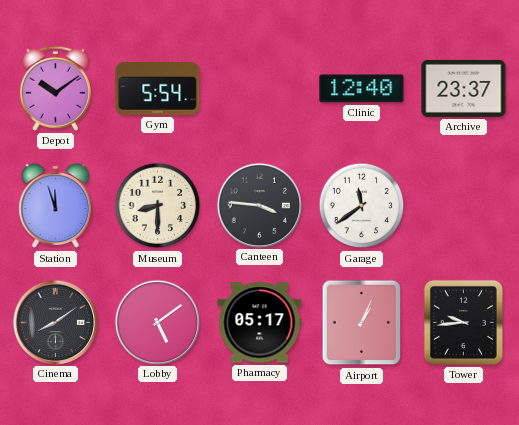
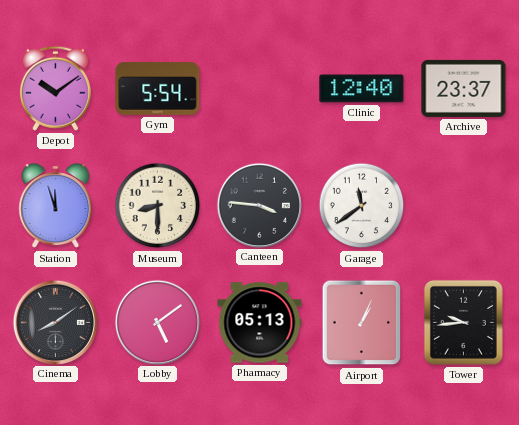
Pharmacy: 05:17 -> 05:13 (260, 323)
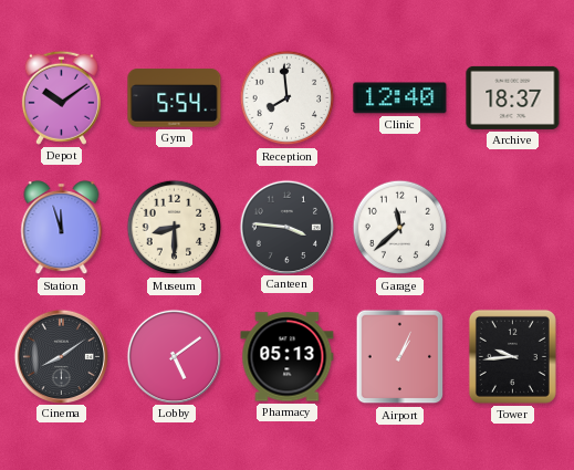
Reception: none -> 7:59 (288, 98)
Archive: 23:37 -> 18:37 (513, 97)
Garage: 11:39 -> 11:38 (400, 228)
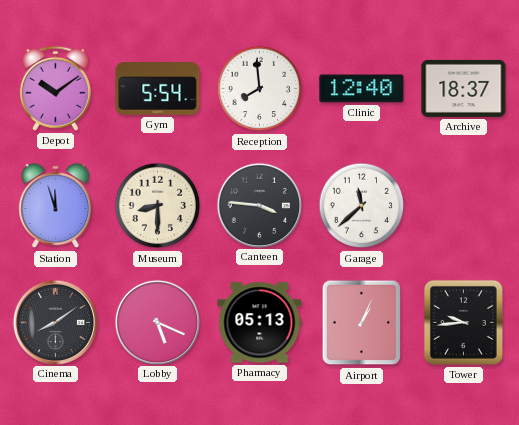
Lobby: 5:09 -> 5:19 (157, 322)
